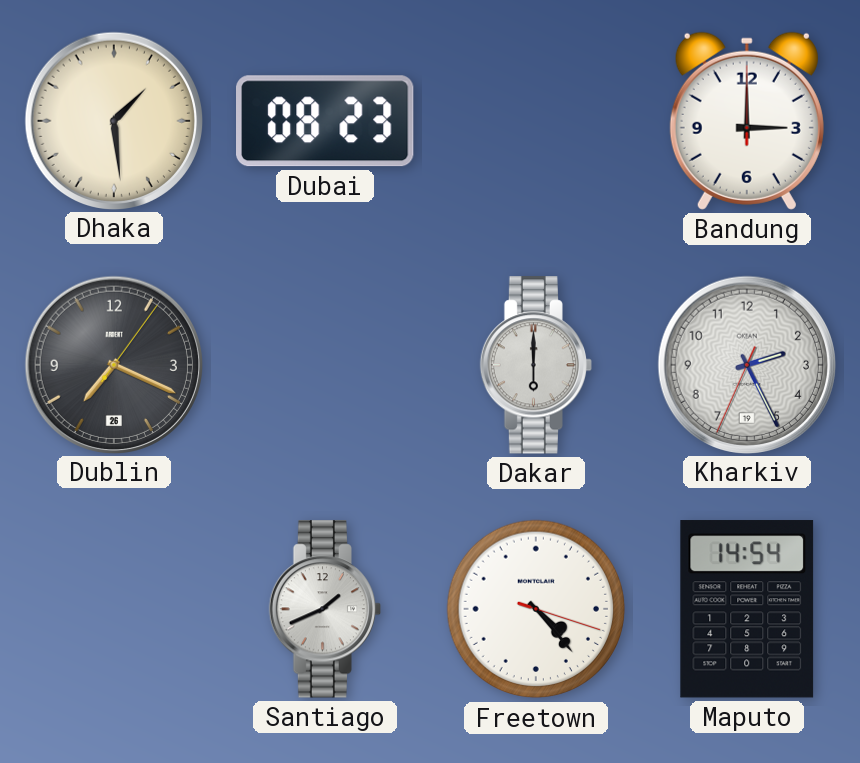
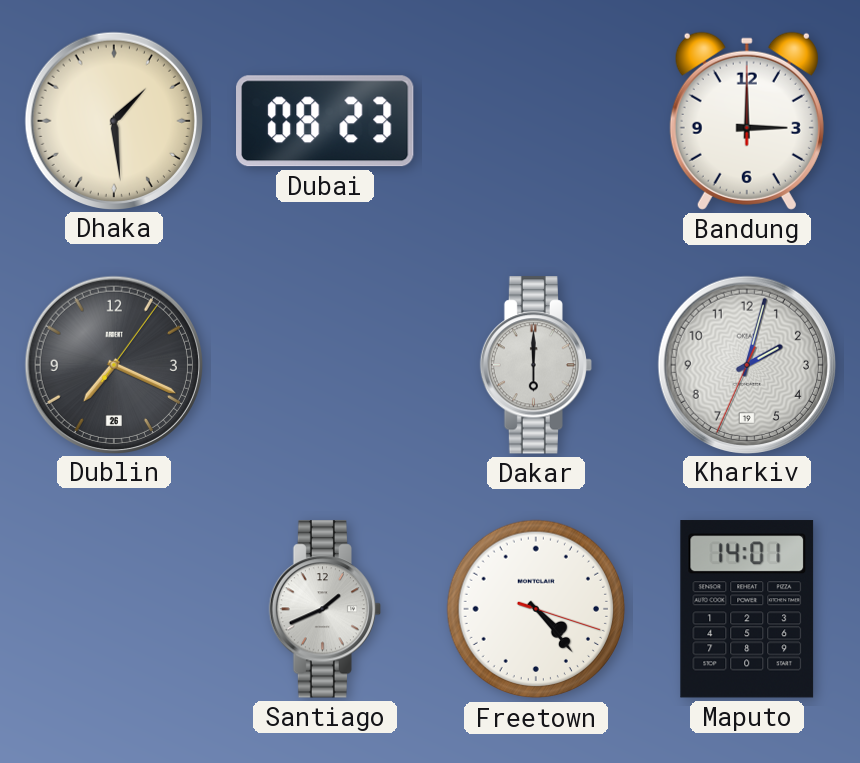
Kharkiv: 2:25 -> 2:02 (746, 364)
Maputo: 14:54 -> 14:01 (747, 609)
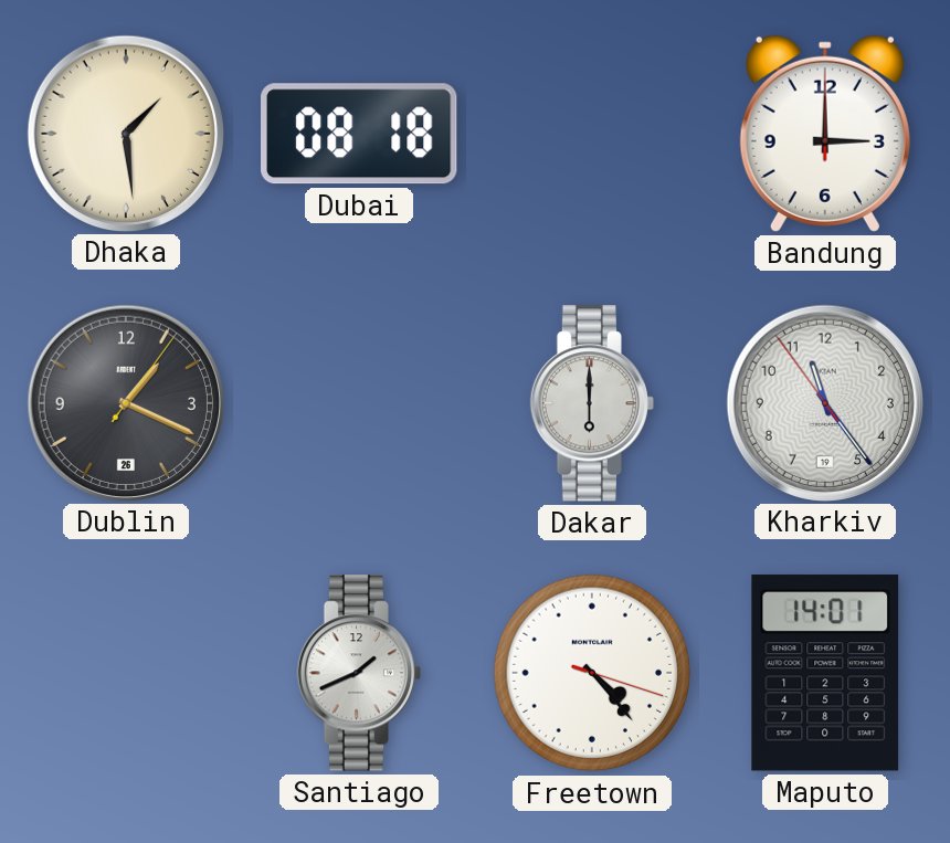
Dubai: 08:23 -> 08:18 (360, 134)
Dublin: 7:19 -> 1:19 (125, 402)
Kharkiv: 2:02 -> 11:23 (824, 402)
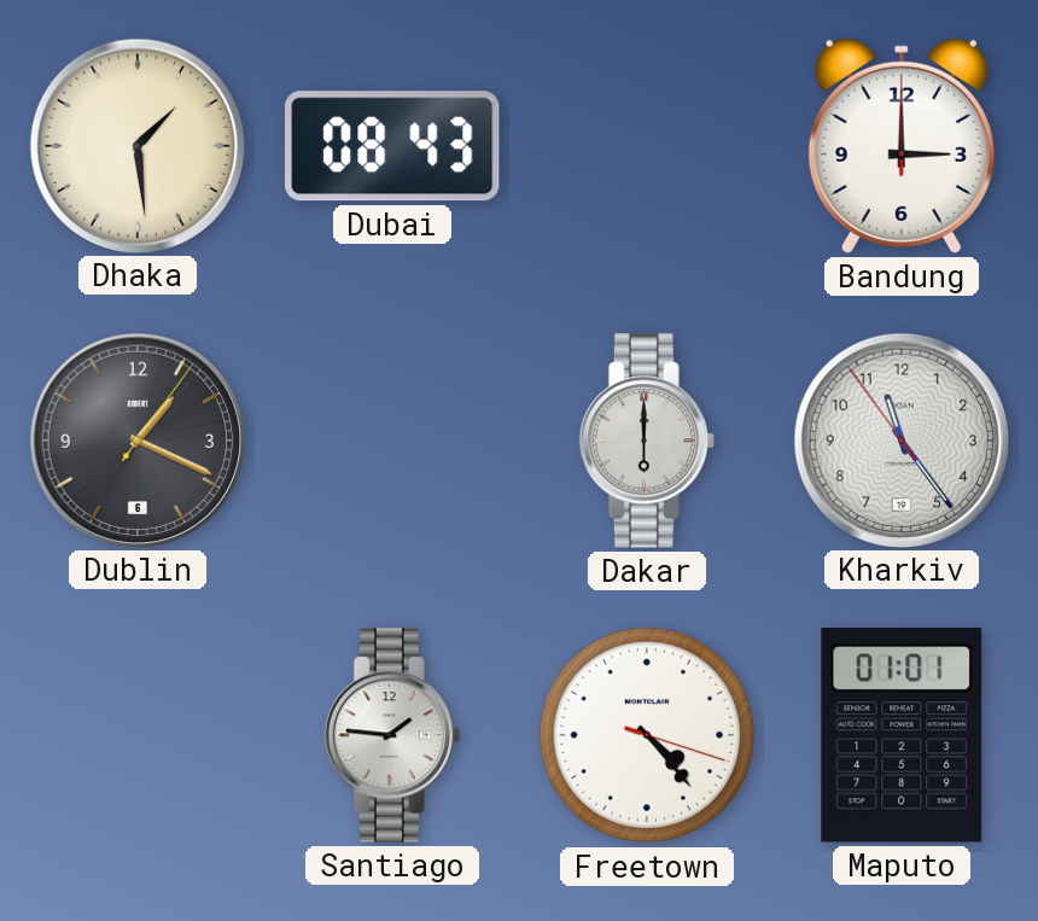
Dubai: 08:18 -> 08:43 (393, 146)
Dublin date: 26 -> 6 (136, 439)
Santiago: 1:41 -> 1:46 (392, 735)
Maputo: 14:01 -> 01:01 (902, 735)
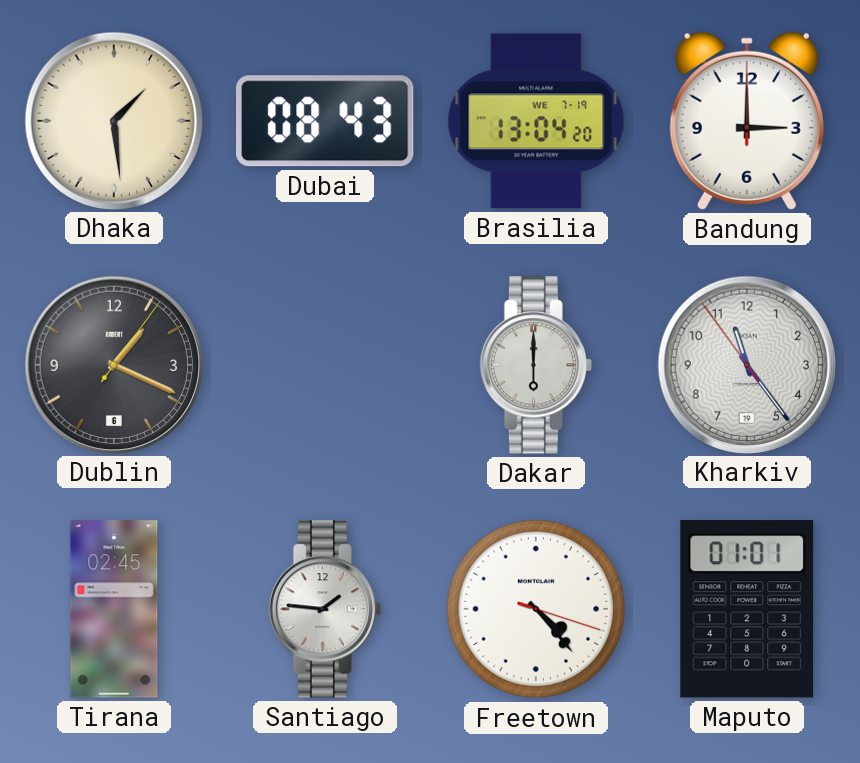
Brasilia: none -> 13:04 (536, 121)
Tirana: none -> 02:45 (114, 609)
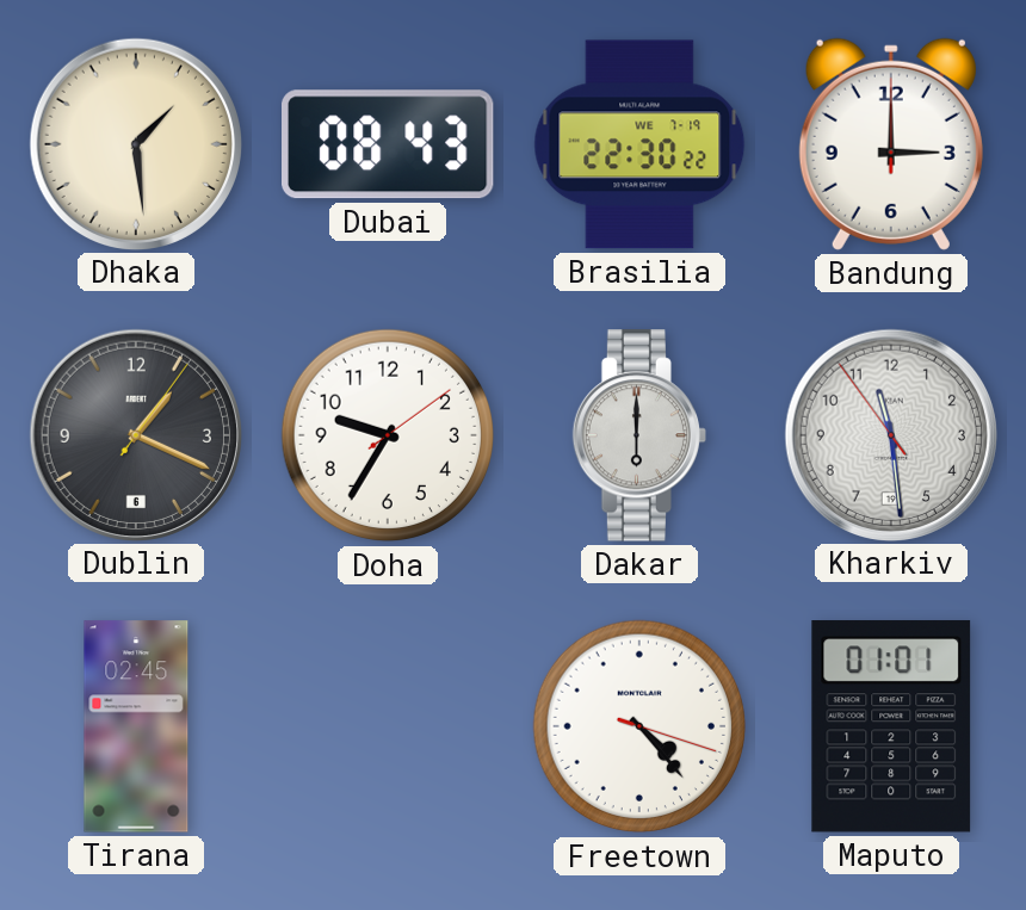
Brasilia: 13:04 -> 22:30 (639, 144)
Doha: none -> 9:35 (388, 435)
Kharkiv: 11:23 -> 11:28 (890, 434)
Santiago: 1:46 -> none (325, 609)
